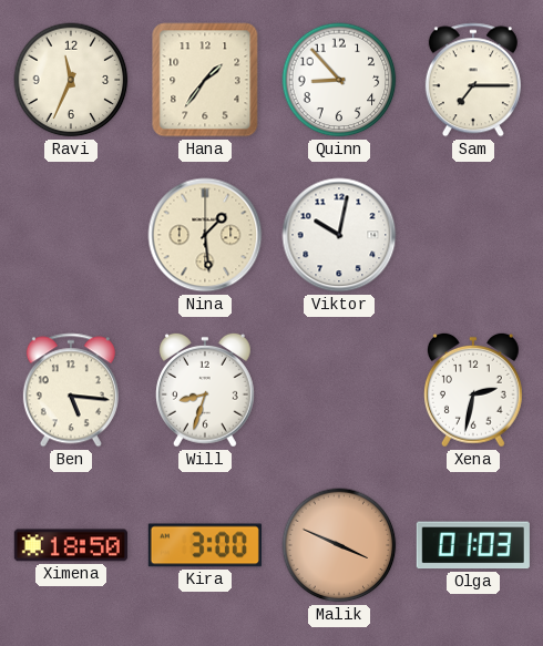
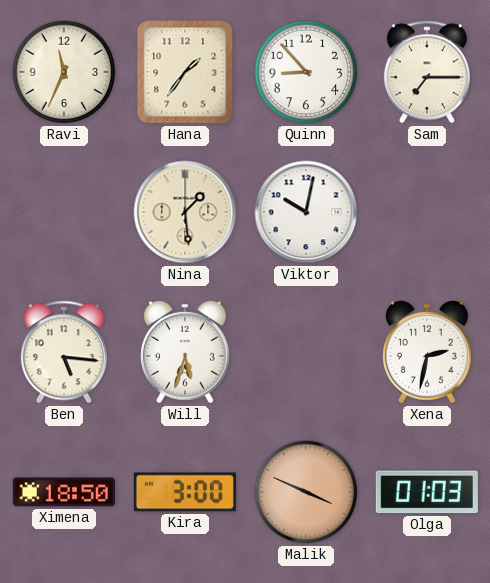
Will: 8:33 -> 5:33 (185, 352)
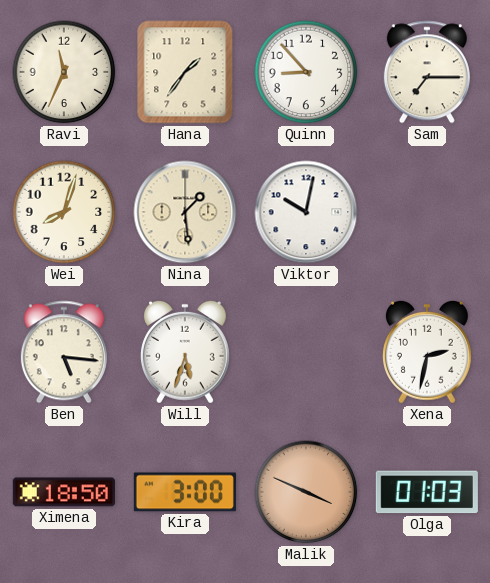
Wei: none -> 8:03 (64, 212)
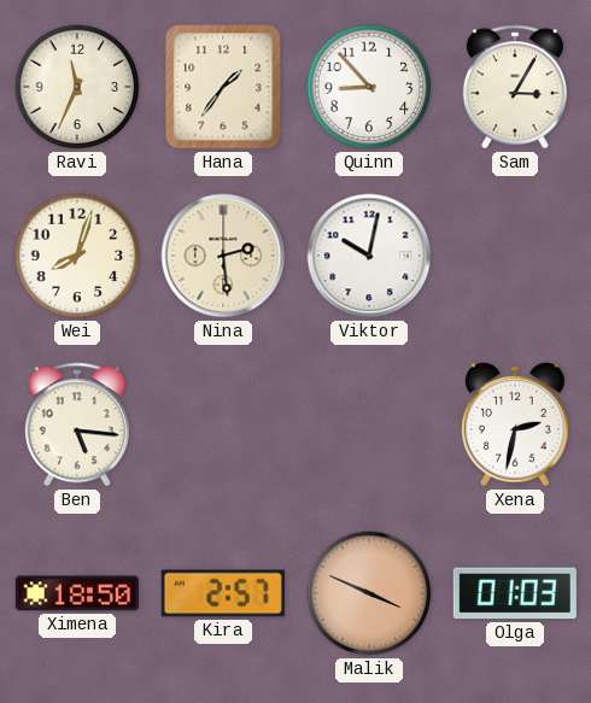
Sam: 7:15 -> 3:05 (515, 87)
Nina: 1:29 -> 2:29 (223, 256)
Will: 5:33 -> none (185, 352)
Kira: 3:00 -> 2:57 (223, 593)
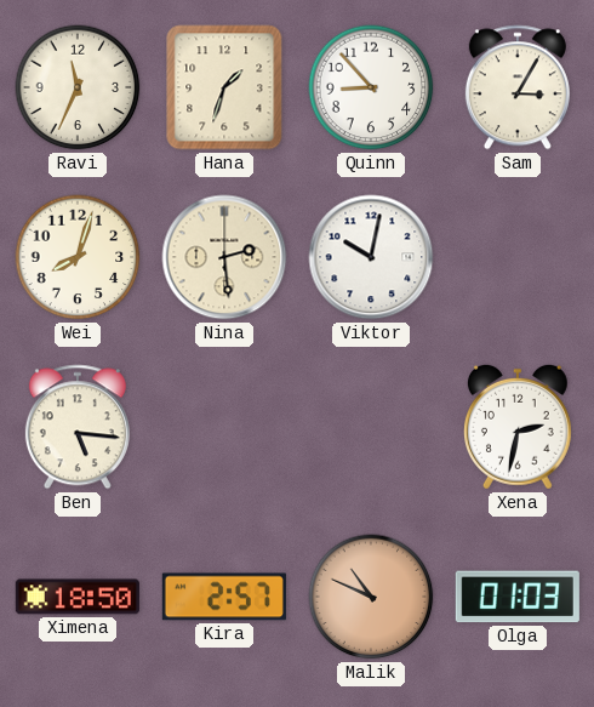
Hana: 1:36 -> 1:33 (224, 87)
Malik: 3:49 -> 10:49 (371, 597)
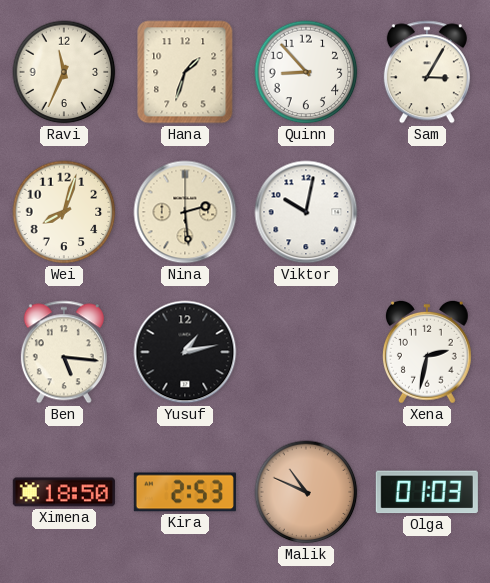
Yusuf: none -> 1:13 (185, 352)
Kira: 2:57 -> 2:53 (185, 492)
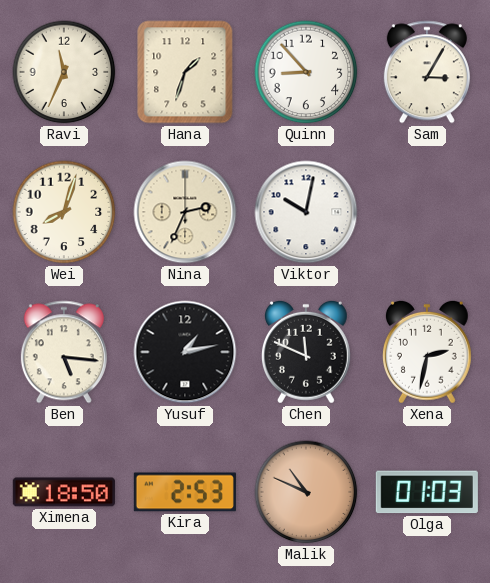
Nina: 2:29 -> 2:34 (185, 212)
Chen: none -> 11:49 (306, 352)
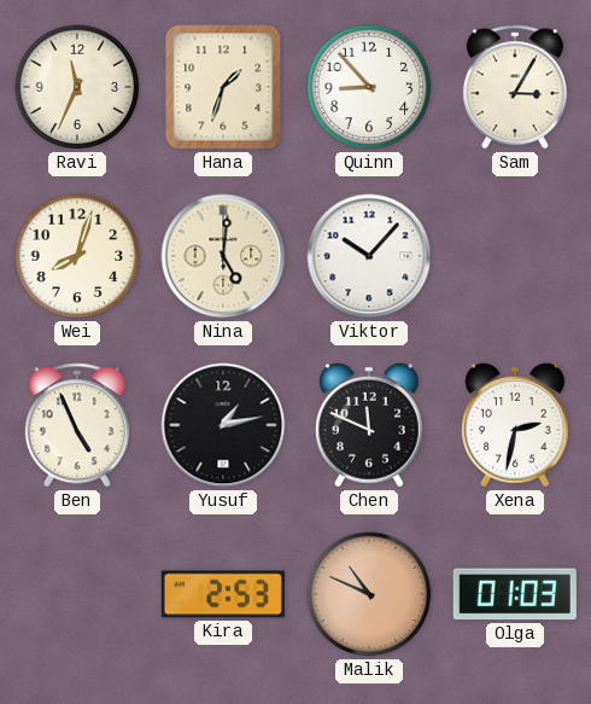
Nina: 2:34 -> 5:01 (223, 256)
Viktor: 10:02 -> 10:07 (369, 256)
Ben: 5:16 -> 4:56 (77, 425)
Ximena: 18:50 -> none (64, 492)
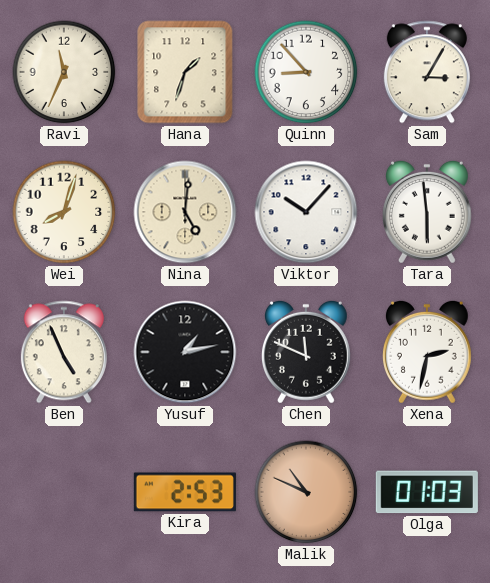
Tara: none -> 5:59 (427, 212)
